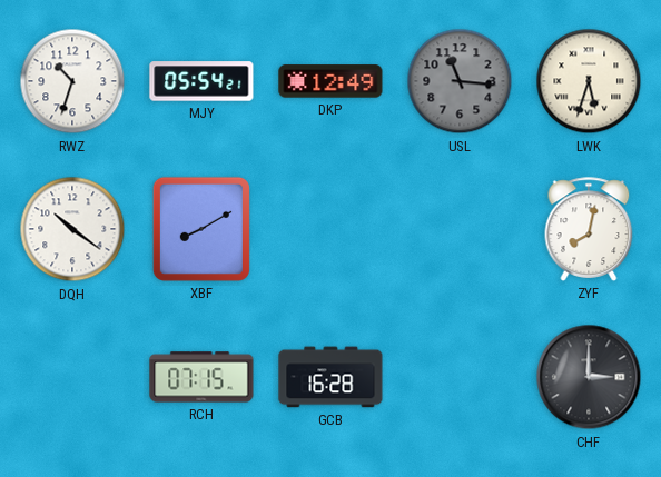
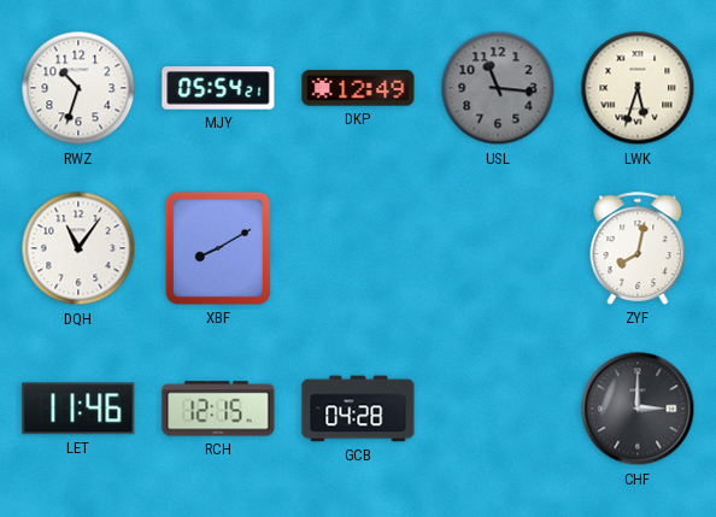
DQH: 10:21 -> 11:06 (78, 248)
LET: none -> 11:46 (78, 409)
RCH: 07:15 -> 12:15 (218, 409)
GCB: 16:28 -> 04:28 (358, 409)
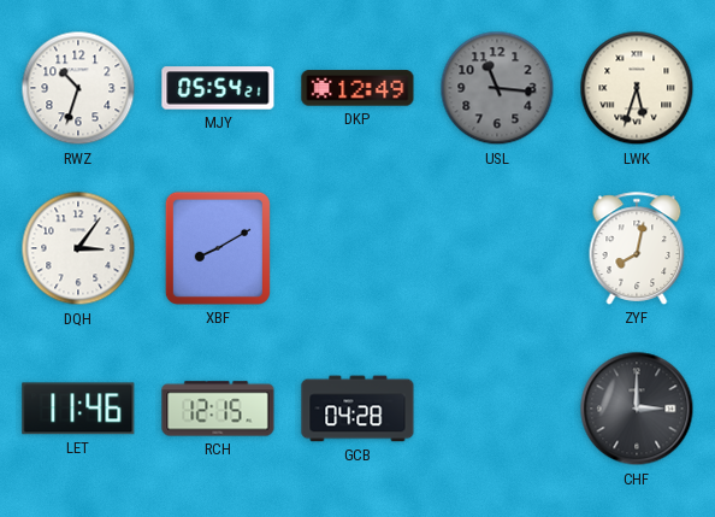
DQH: 11:06 -> 3:06 (78, 248)
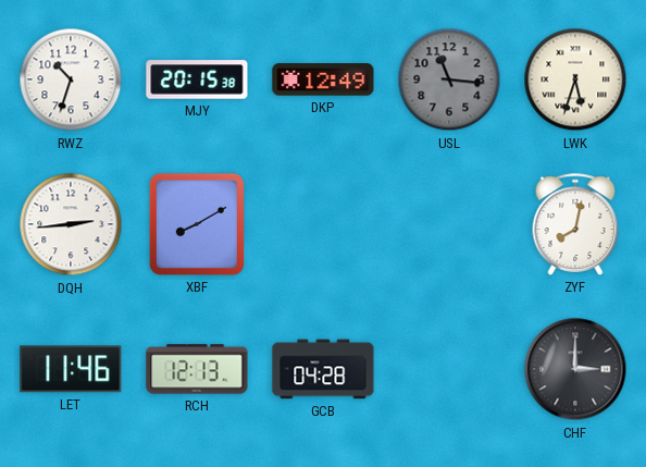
MJY: 05:54 -> 20:15 (197, 79)
DQH: 3:06 -> 2:44 (71, 224)
RCH: 12:15 -> 12:13 (197, 369)
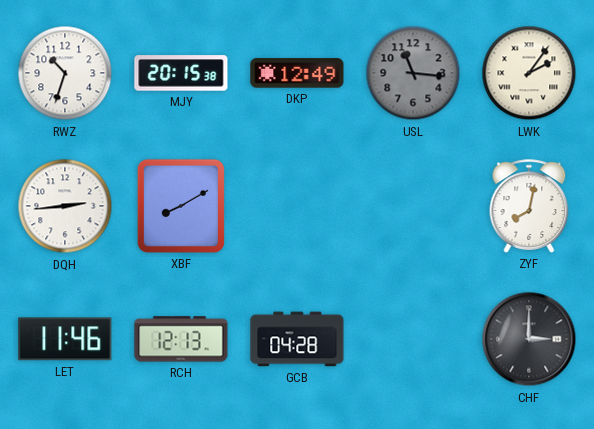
LWK: 5:33 -> 2:06 (529, 73)
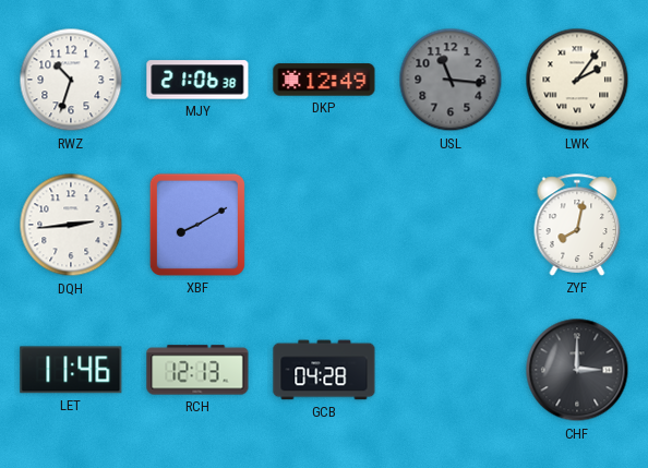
MJY: 20:15 -> 21:06 (197, 80)
